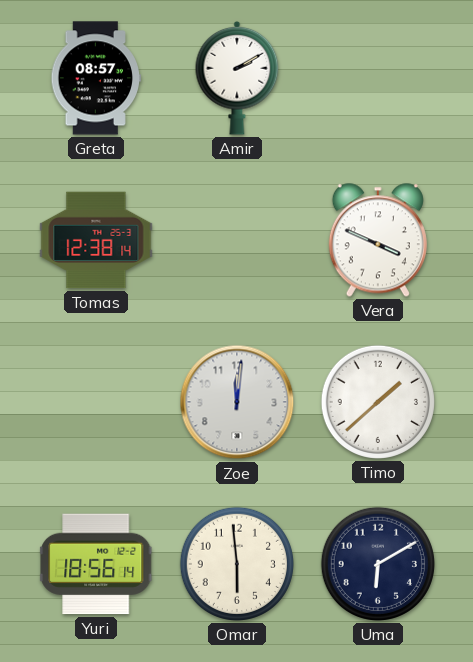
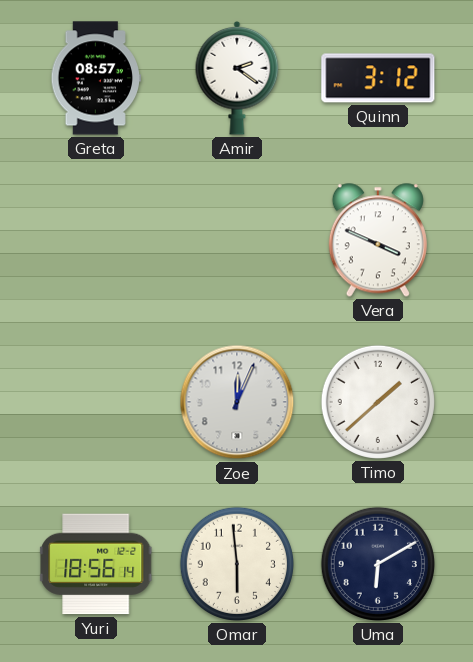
Amir: 2:10 -> 2:21 (237, 78)
Quinn: none -> 3:12 (378, 78)
Tomas: 12:38 -> none (96, 240)
Zoe: 12:01 -> 12:04 (237, 402)
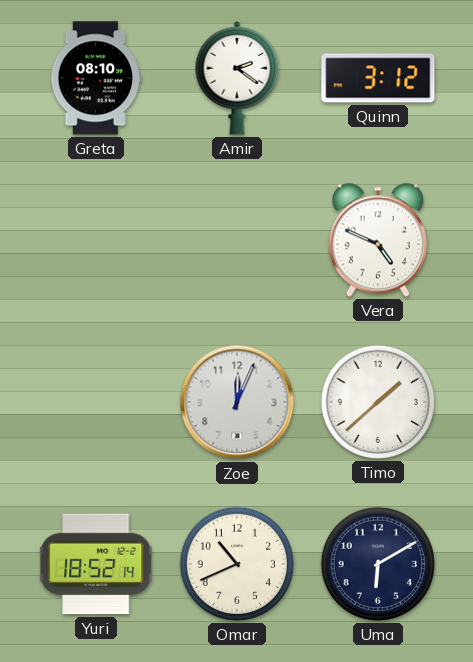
Greta: 08:57 -> 08:10 (96, 78)
Vera: 3:49 -> 4:49 (378, 240)
Yuri: 18:56 -> 18:52 (97, 564)
Omar: 5:59 -> 10:41 (237, 564)
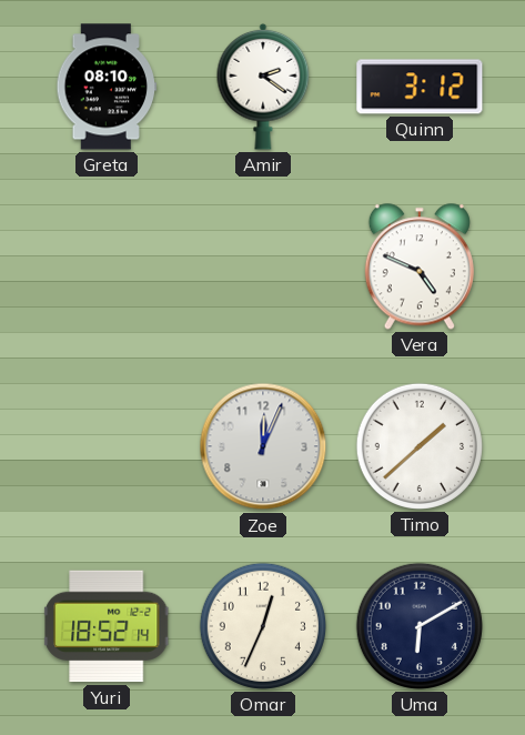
Omar: 10:41 -> 12:34 (263, 626)
